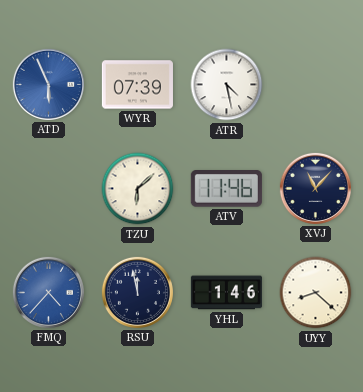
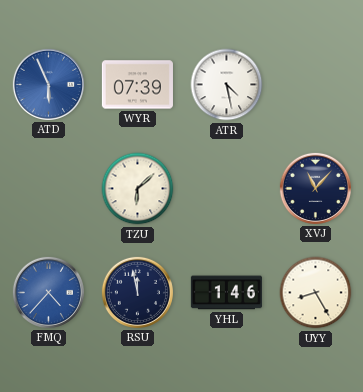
ATV: 11:46 -> none (226, 189)
UYY: 8:22 -> 8:25 (316, 293)
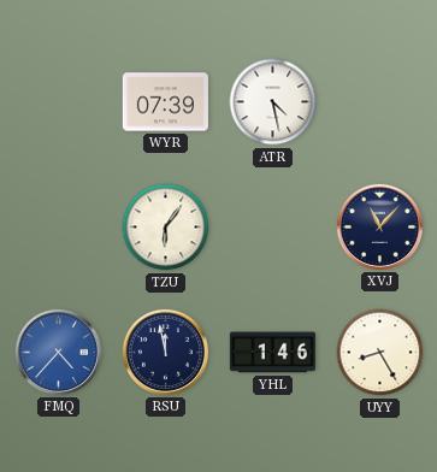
ATD: 5:56 -> none (48, 84)
TZU: 6:08 -> 6:06 (166, 228)
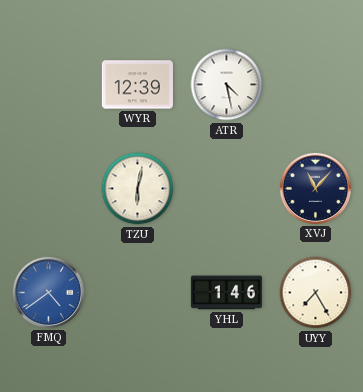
WYR: 07:39 -> 12:39 (137, 85)
TZU: 6:06 -> 6:02 (138, 189)
FMQ: 4:37 -> 4:39 (48, 292)
RSU: 11:58 -> none (165, 352)
UYY: 8:25 -> 7:25 (316, 293)
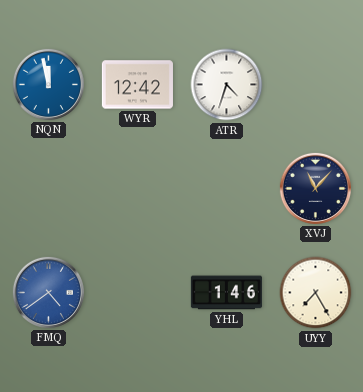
NQN: none -> 11:58 (48, 84)
WYR: 12:39 -> 12:42 (137, 85)
ATR: 4:28 -> 4:33 (227, 85)
TZU: 6:02 -> none (138, 189)
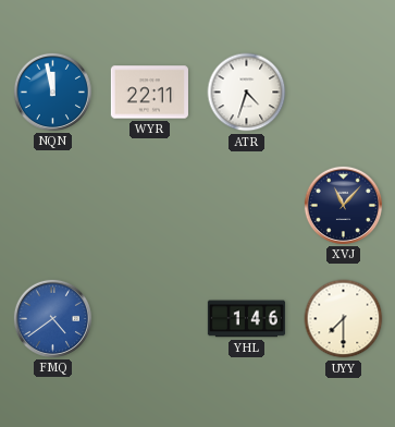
WYR: 12:42 -> 22:11 (149, 93)
UYY: 7:25 -> 7:30 (344, 319)
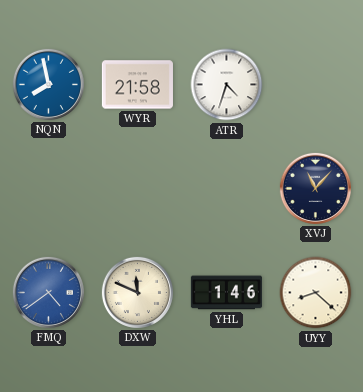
NQN: 11:58 -> 7:58 (48, 84)
WYR: 22:11 -> 21:58 (137, 85)
DXW: none -> 11:49 (137, 292)
UYY: 7:30 -> 8:22 (316, 293)
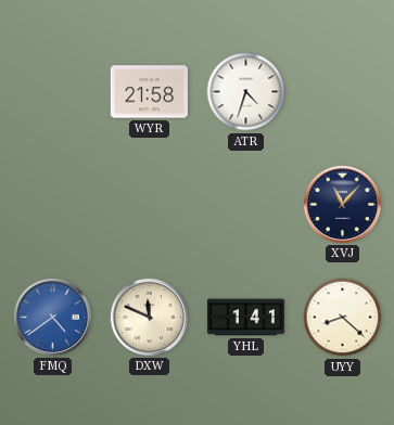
NQN: 7:58 -> none (48, 84)
YHL: 1:46 -> 1:41 (245, 318)
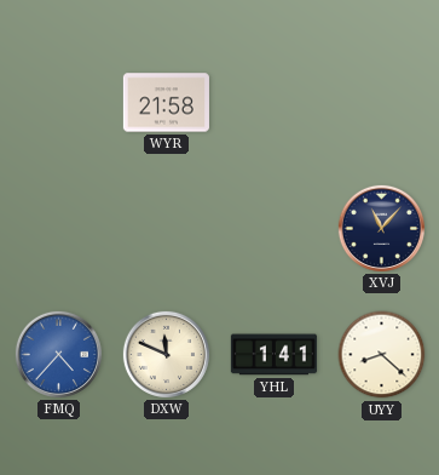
ATR: 4:33 -> none (246, 92)
FMQ: 4:39 -> 4:37 (58, 354)
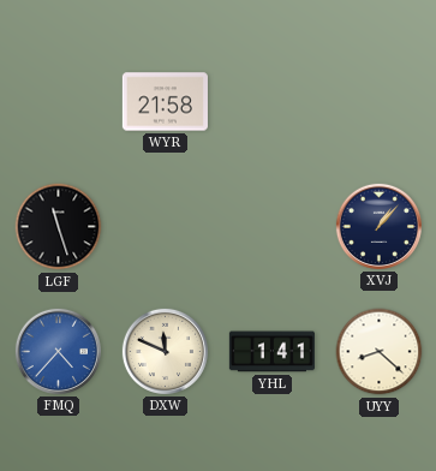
LGF: none -> 11:27 (59, 227)
XVJ: 11:07 -> 1:07 (378, 226)
